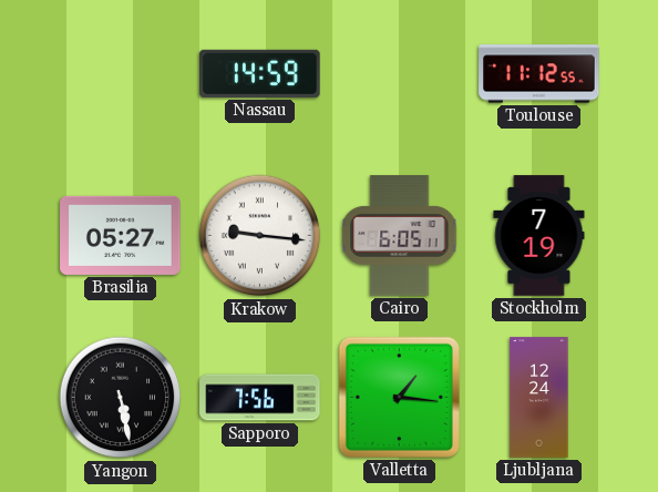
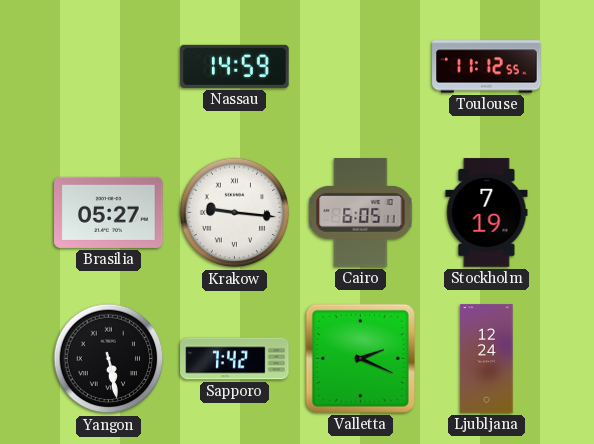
Sapporo: 7:56 -> 7:42 (235, 359)
Valletta: 1:16 -> 2:19 (360, 358)
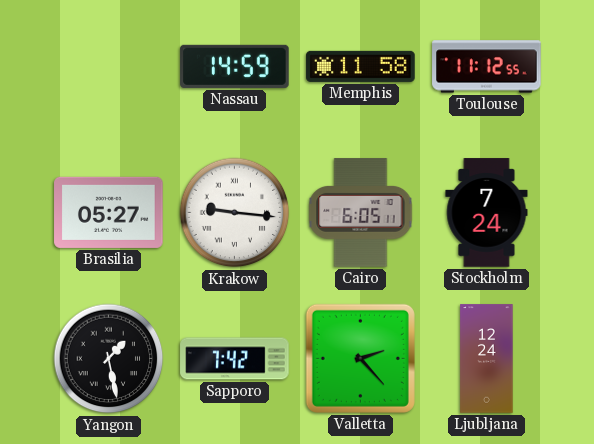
Memphis: none -> 11:58 (361, 66)
Stockholm: 7:19 -> 7:24 (487, 213)
Yangon: 5:28 -> 1:28 (109, 359)
Valletta: 2:19 -> 2:23 (360, 358)
